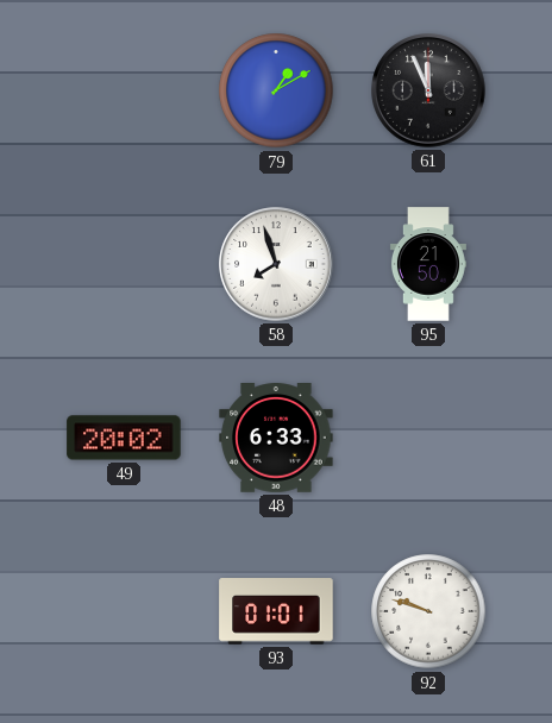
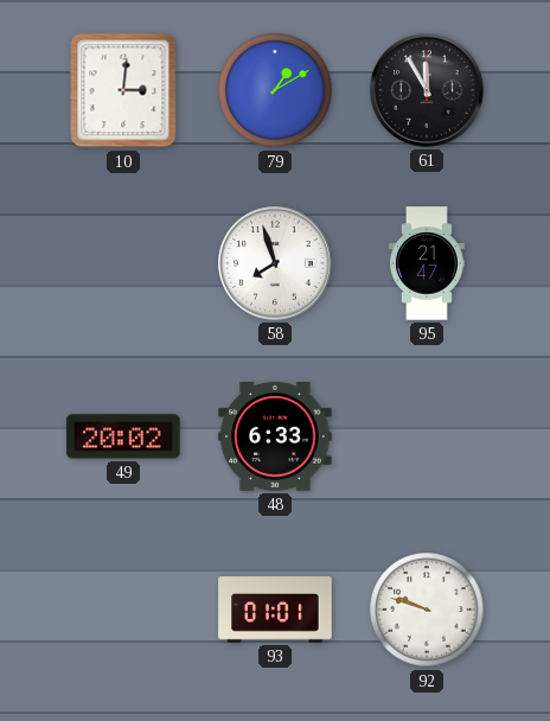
10: none -> 3:01 (123, 90)
61: 11:56 -> 11:55 (427, 90)
95: 21:50 -> 21:47 (427, 263)
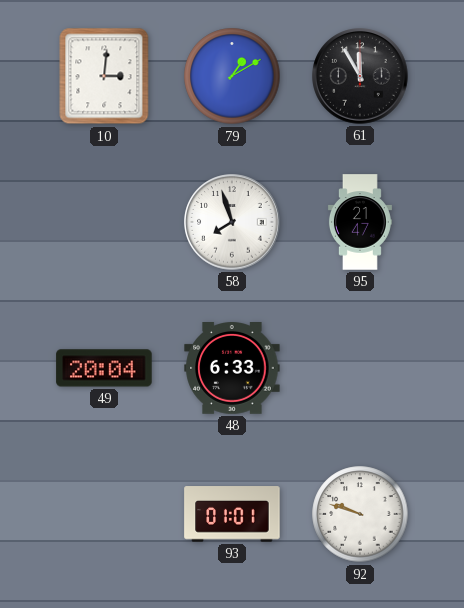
49: 20:02 -> 20:04 (104, 368)
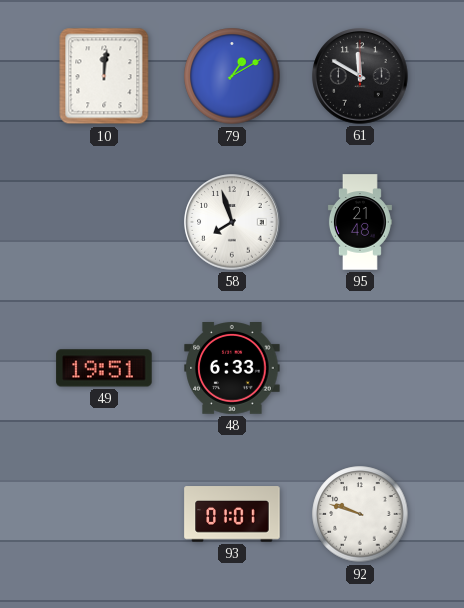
10: 3:01 -> 12:01 (104, 76)
61: 11:55 -> 11:50 (360, 76)
95: 21:47 -> 21:48 (360, 222)
49: 20:04 -> 19:51 (104, 368)
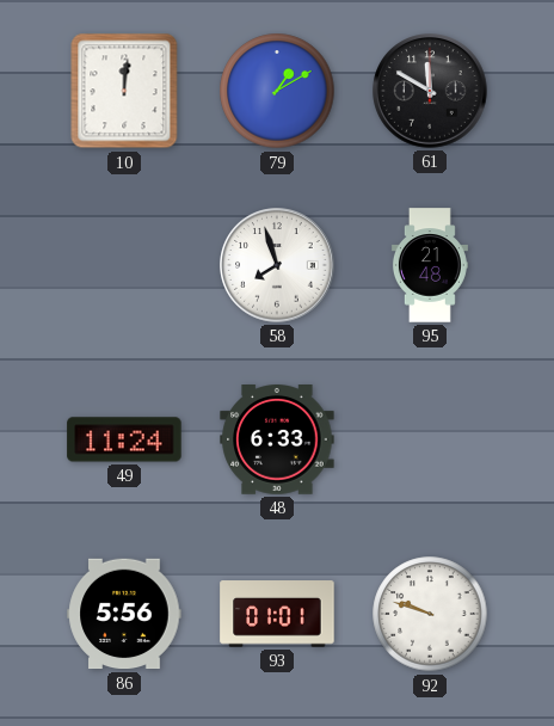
49: 19:51 -> 11:24 (124, 439)
86: none -> 5:56 (124, 614)
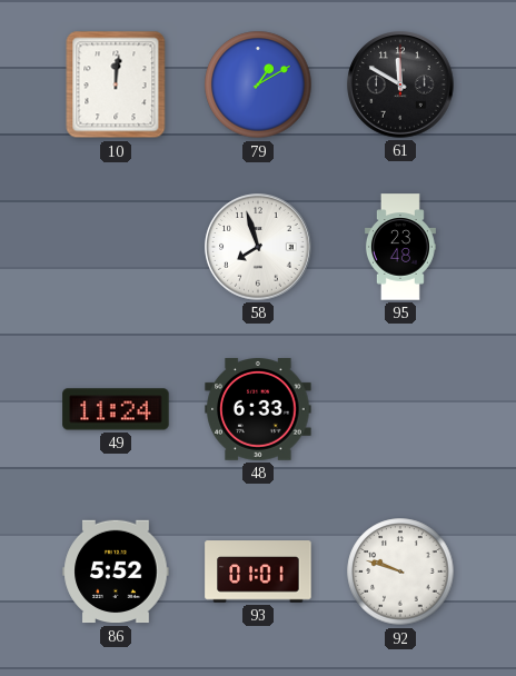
95: 21:48 -> 23:48 (400, 247)
86: 5:56 -> 5:52 (116, 571)
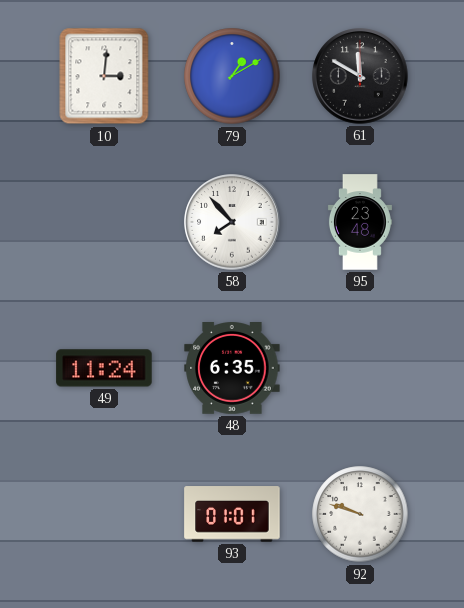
10: 12:01 -> 3:01 (104, 76)
58: 7:57 -> 7:53 (232, 222)
48: 6:33 -> 6:35 (232, 369)
86: 5:52 -> none (116, 571)
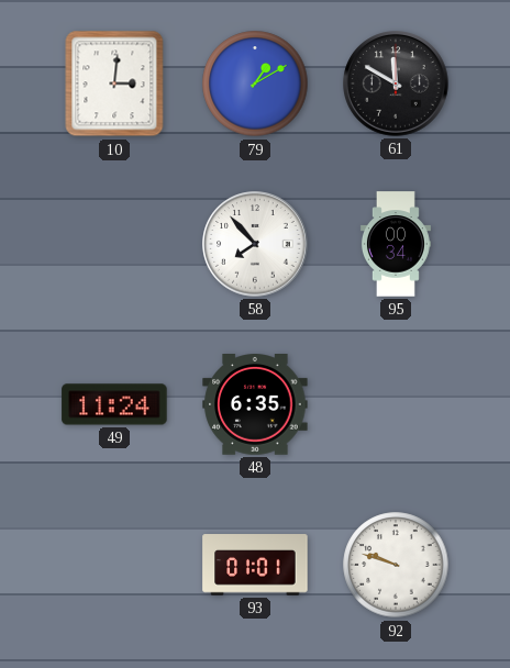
95: 23:48 -> 00:34 (396, 244)
